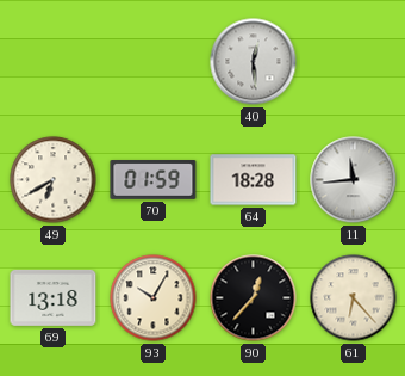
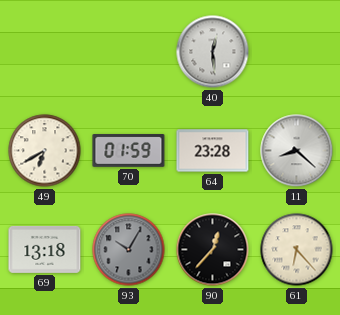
64: 18:28 -> 23:28 (213, 151)
11: 11:44 -> 8:22 (297, 151)
93 dial: cream -> grey (129, 250)
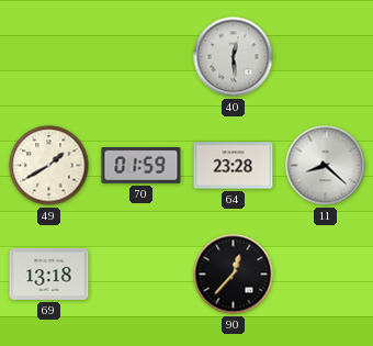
49: 6:40 -> 1:40 (49, 166)
93: 10:05 -> none (129, 250)
61: 6:23 -> none (297, 250)
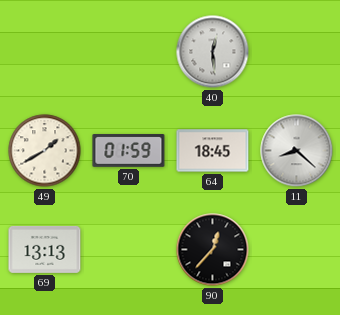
64: 23:28 -> 18:45 (213, 151)
69: 13:18 -> 13:13 (45, 249)
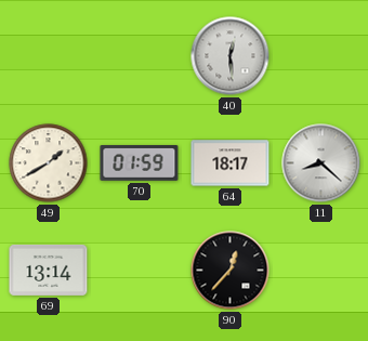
64: 18:45 -> 18:17 (231, 163)
69: 13:13 -> 13:14 (49, 270)
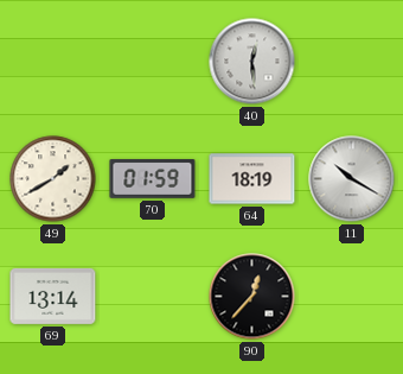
64: 18:17 -> 18:19 (252, 179)
11: 8:22 -> 10:20 (352, 179)
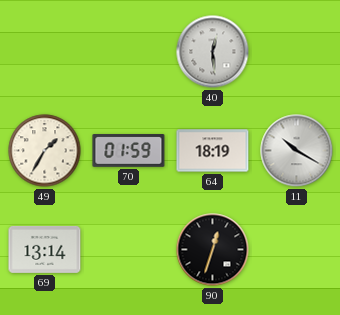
49: 1:40 -> 1:35 (45, 151)
90: 12:37 -> 12:33 (213, 250)
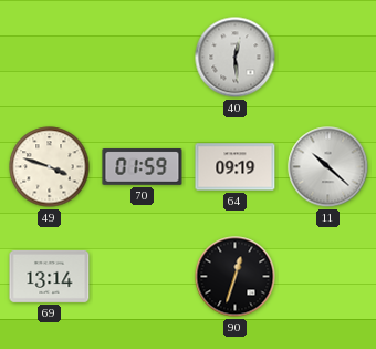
49: 1:35 -> 3:48 (50, 167)
64: 18:19 -> 09:19 (236, 167)
11: 10:20 -> 10:22 (328, 167)
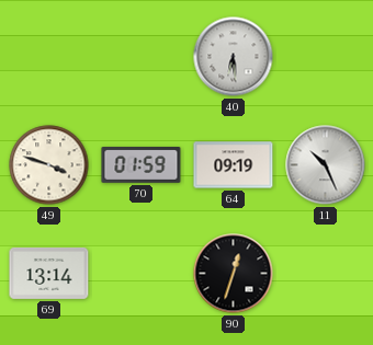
40: 12:29 -> 6:29 (234, 57)
11: 10:22 -> 10:26 (326, 165)
